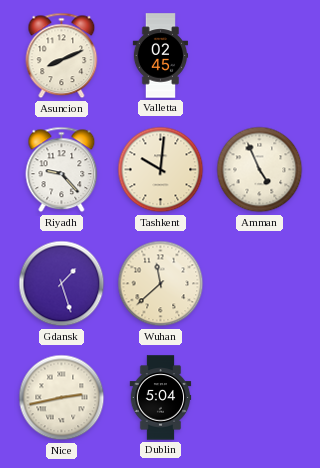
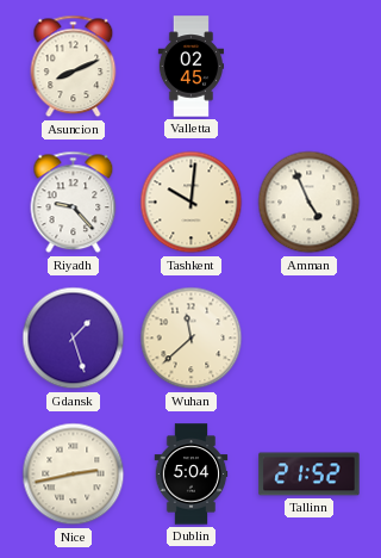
Tallinn: none -> 21:52 (310, 475)
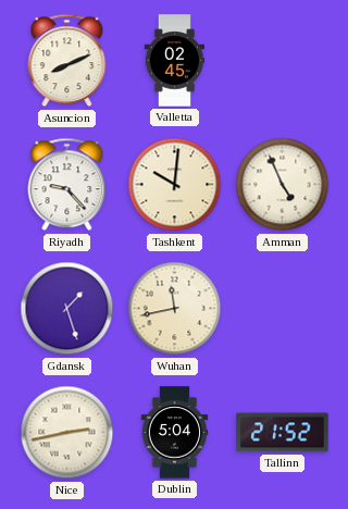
Wuhan: 11:38 -> 11:43 (175, 309)
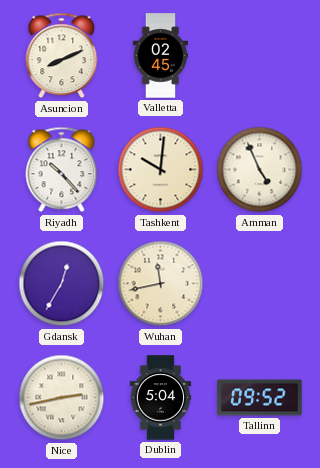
Riyadh: 9:23 -> 10:23 (62, 170)
Gdansk: 1:27 -> 12:35 (62, 284)
Tallinn: 21:52 -> 09:52 (260, 398)
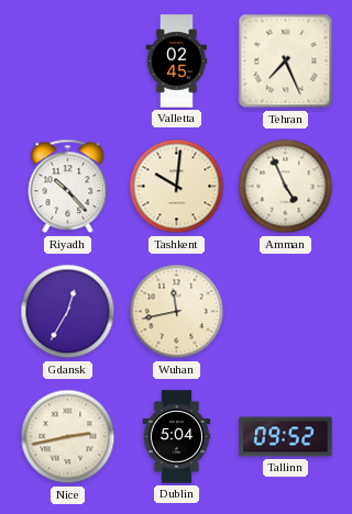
Asuncion: 8:11 -> none (62, 56)
Tehran: none -> 7:26 (286, 62)
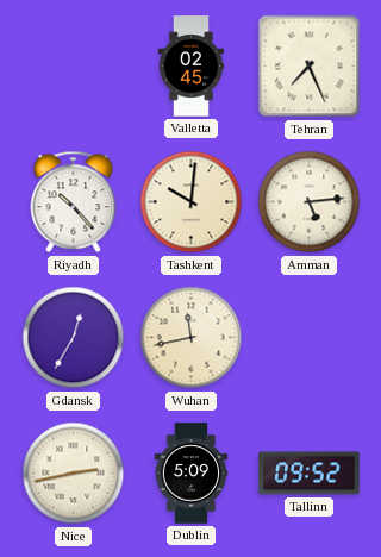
Amman: 4:56 -> 5:14 (310, 202)
Dublin: 5:04 -> 5:09 (192, 474)
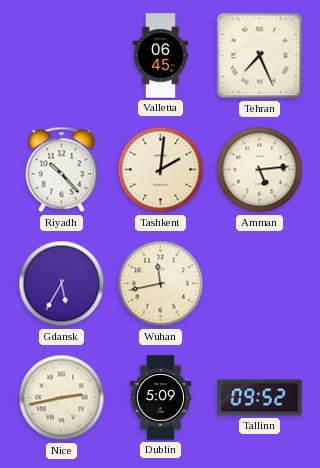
Valletta: 02:45 -> 06:45 (160, 56)
Tashkent: 10:01 -> 2:01 (161, 170)
Gdansk: 12:35 -> 5:35 (62, 284)
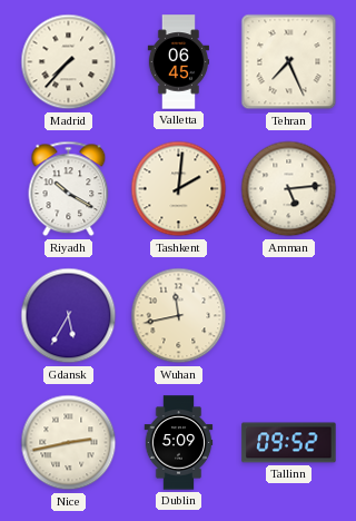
Madrid: none -> 7:37 (69, 62)
Riyadh: 10:23 -> 10:20 (69, 189)
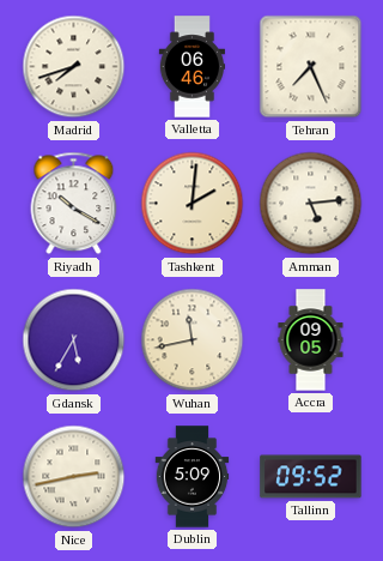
Madrid: 7:37 -> 7:42 (74, 67)
Valletta: 06:45 -> 06:46 (191, 67)
Accra: none -> 09:05 (311, 340)
